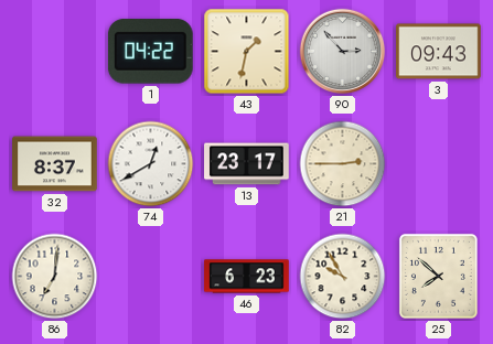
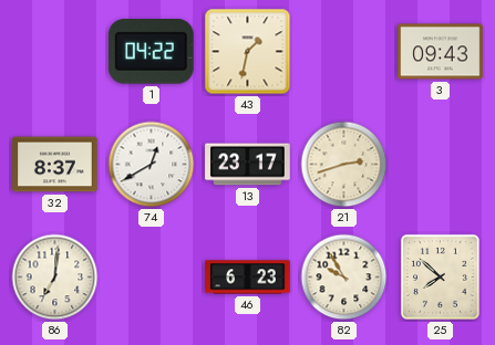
90: 2:53 -> none (343, 52)
21: 2:45 -> 2:42 (344, 165)
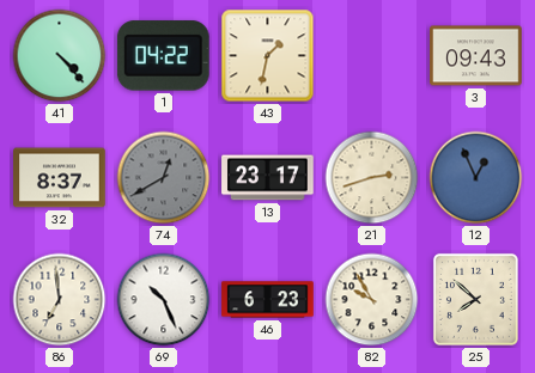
41: none -> 4:23 (60, 56)
74 dial: white -> grey (164, 178)
12: none -> 12:56 (476, 178)
86: 7:01 -> 6:59 (60, 300)
69: none -> 10:26 (164, 300)
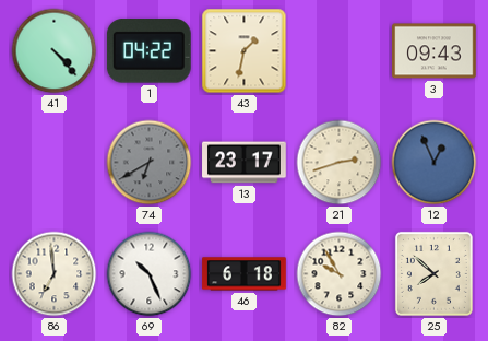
32: 8:37 -> none (60, 178)
74: 12:40 -> 6:40 (150, 163)
46: 6:23 -> 6:18 (245, 274)
